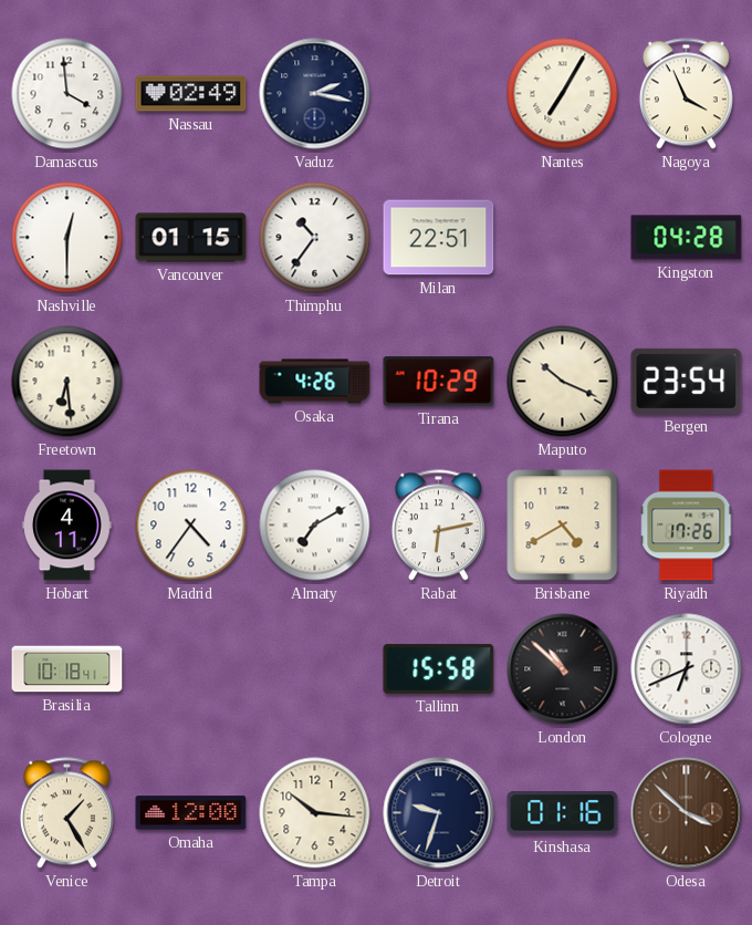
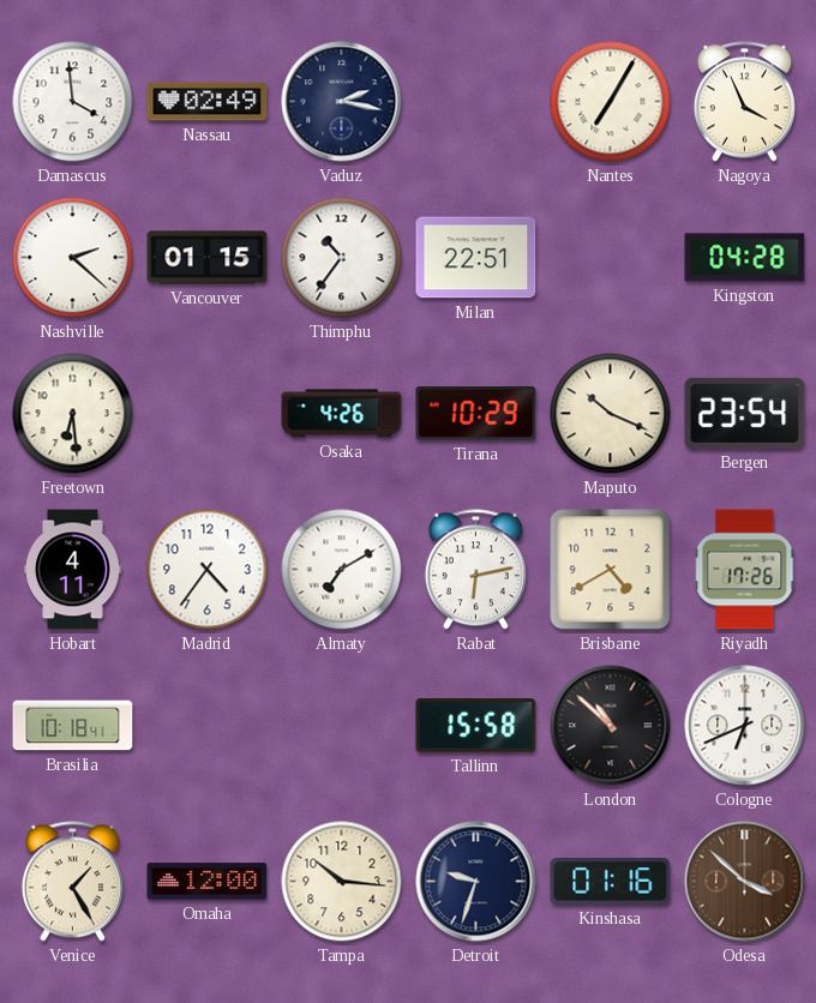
Nashville: 12:30 -> 2:22 (73, 258)
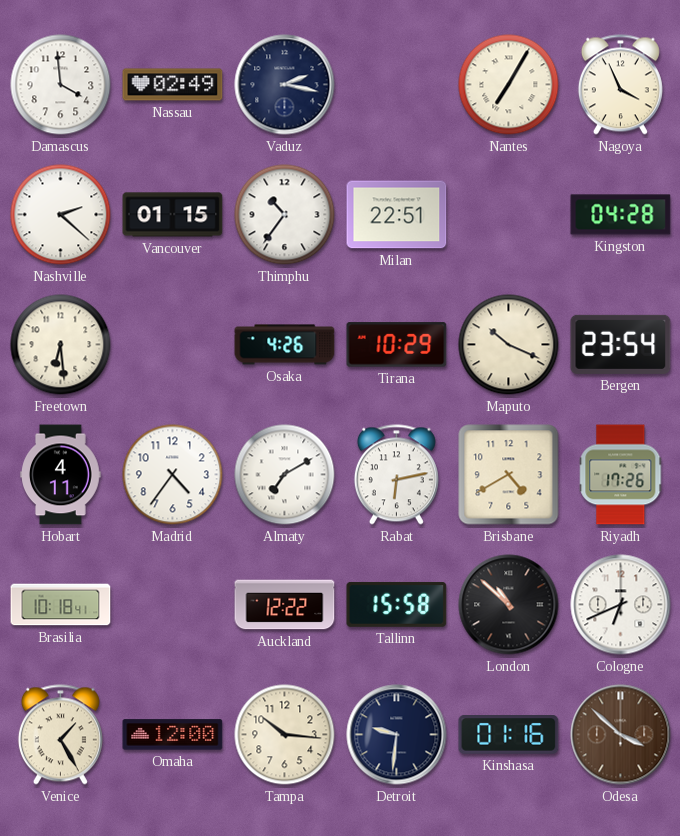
Auckland: none -> 12:22 (285, 605)
Detroit: 9:33 -> 9:31 (397, 735)
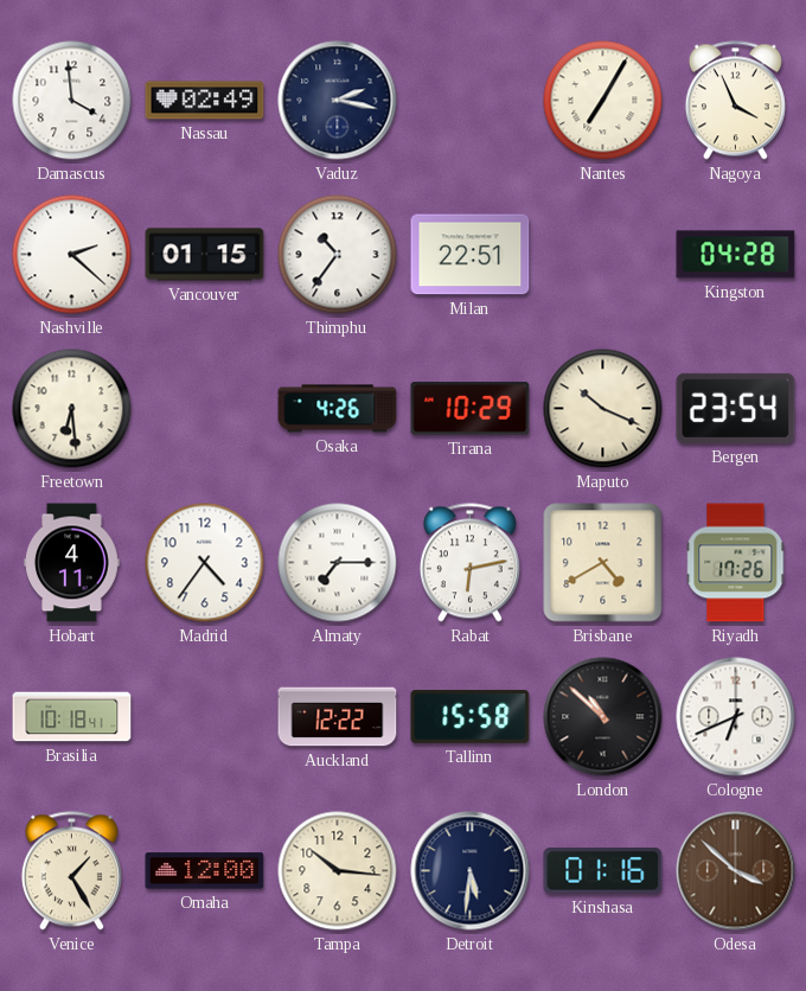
Almaty: 7:10 -> 7:15 (338, 563)
Detroit: 9:31 -> 5:31 (471, 871)
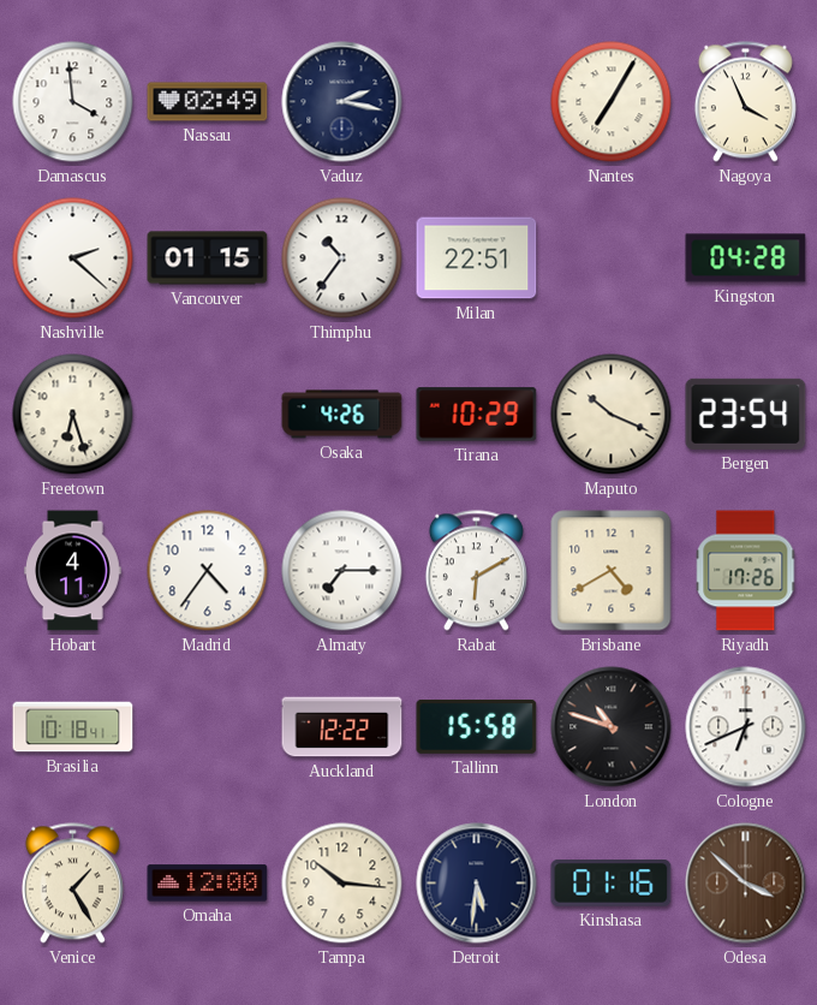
Freetown: 6:29 -> 6:27 (73, 415)
Rabat: 6:13 -> 6:10 (476, 571)
London: 10:52 -> 10:48 (612, 727)
